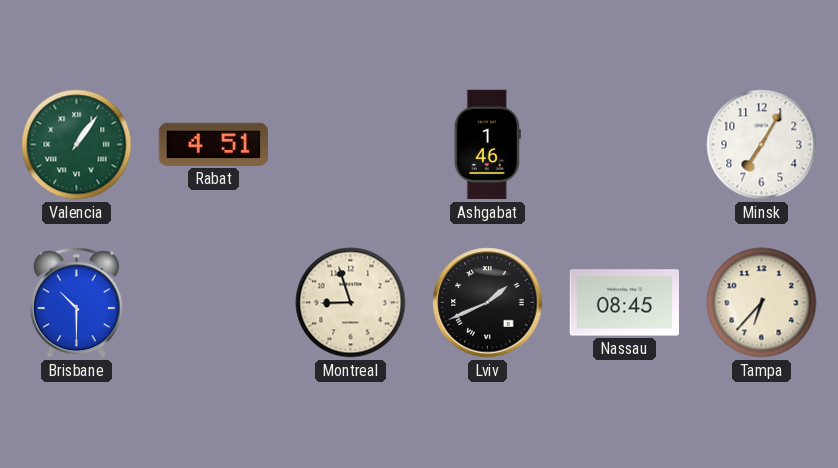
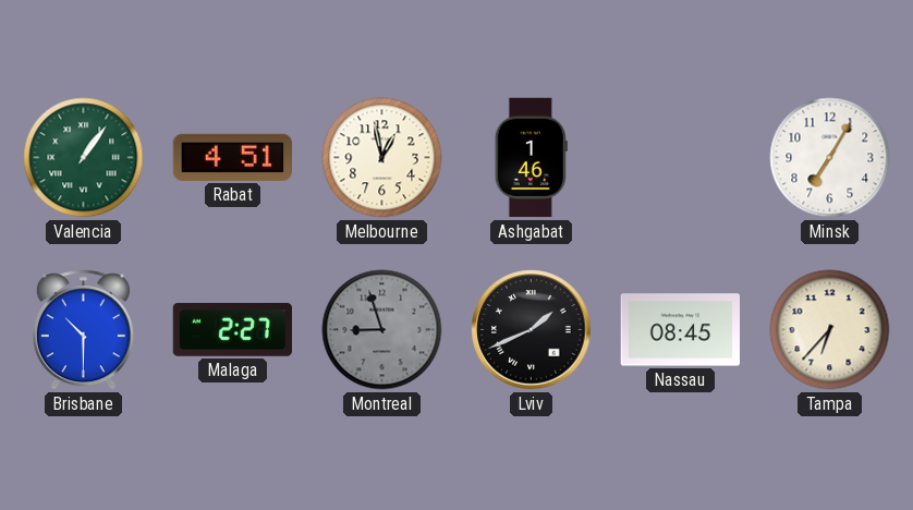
Melbourne: none -> 12:58 (382, 158)
Malaga: none -> 2:27 (232, 330)
Montreal dial: cream -> grey (382, 330)
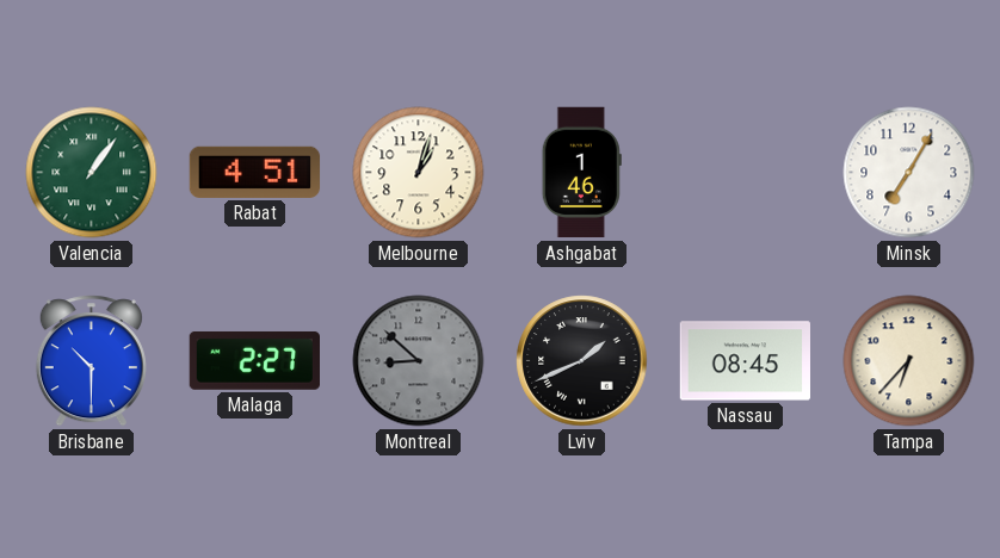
Melbourne: 12:58 -> 1:03 (419, 173)
Montreal: 8:57 -> 8:52 (419, 361)
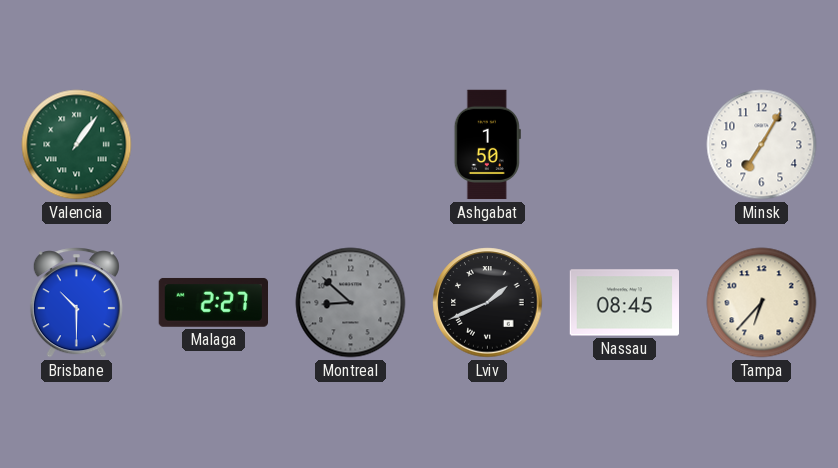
Rabat: 4:51 -> none (255, 172)
Melbourne: 1:03 -> none (419, 173)
Ashgabat: 1:46 -> 1:50 (487, 145)
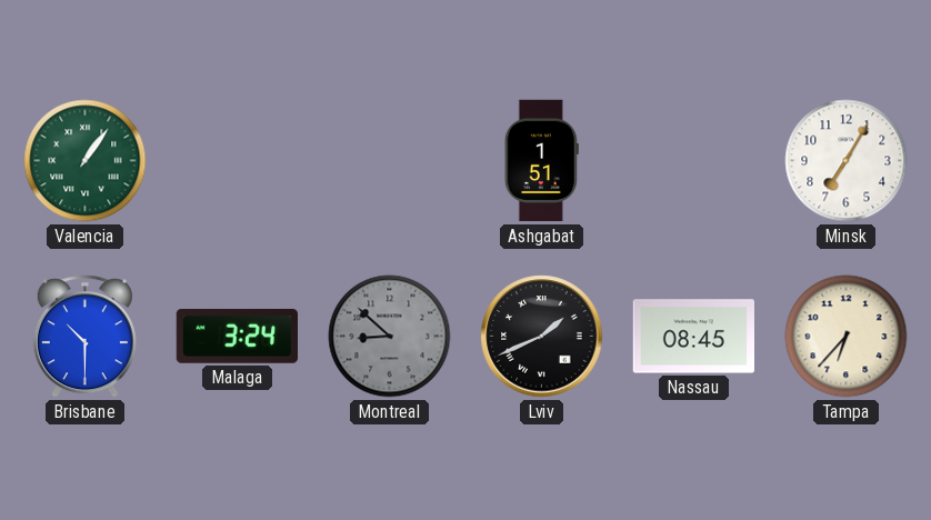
Ashgabat: 1:50 -> 1:51 (541, 161)
Malaga: 2:27 -> 3:24 (237, 337)
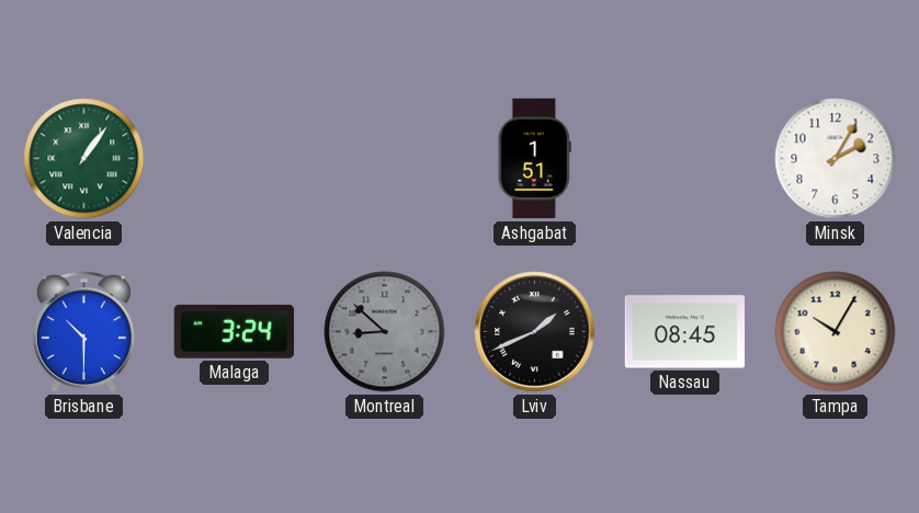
Minsk: 7:05 -> 2:05 (836, 159)
Tampa: 6:37 -> 10:05 (836, 332)
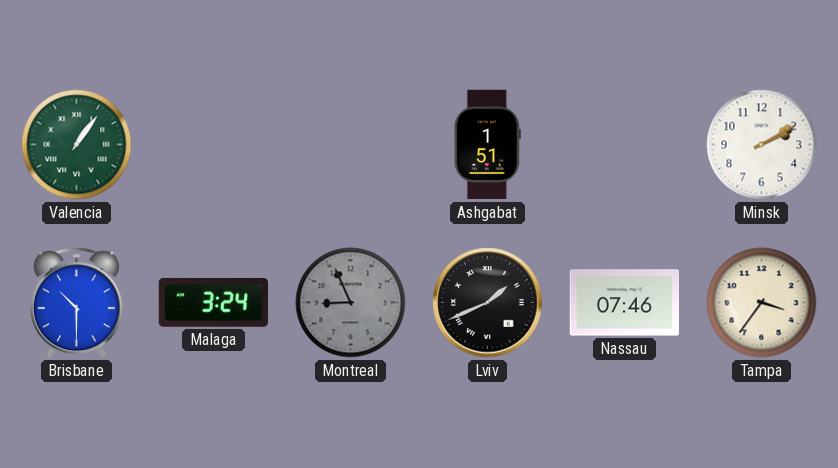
Minsk: 2:05 -> 2:10 (762, 145)
Montreal: 8:52 -> 8:56 (351, 303)
Nassau: 08:45 -> 07:46 (624, 303)
Tampa: 10:05 -> 3:36 (762, 303)
